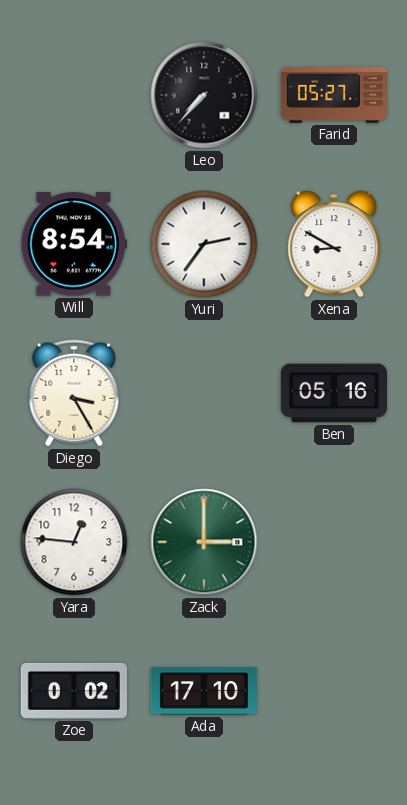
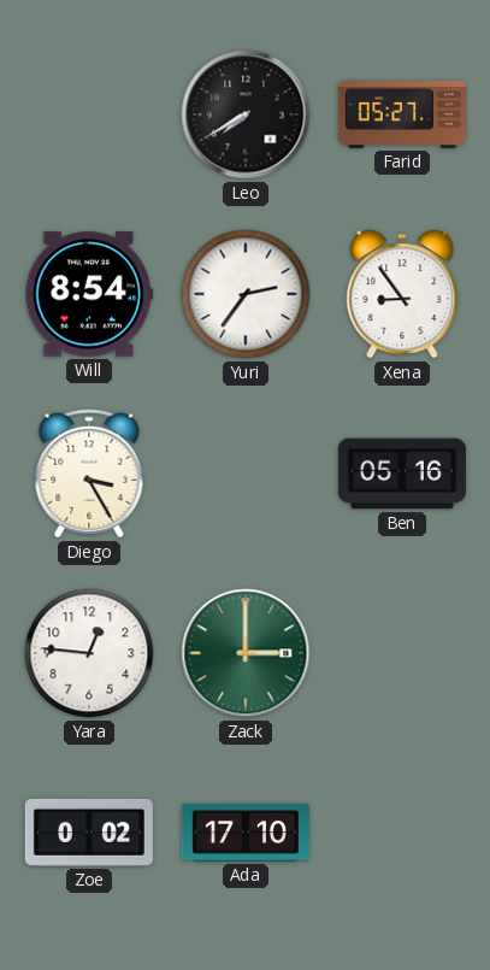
Leo: 7:37 -> 7:40 (246, 114)
Xena: 8:50 -> 8:54 (402, 294)
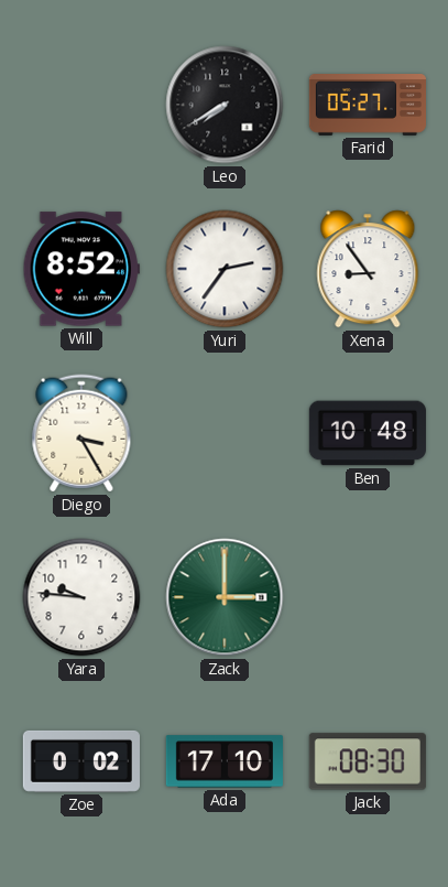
Will: 8:54 -> 8:52 (81, 269)
Ben: 05:16 -> 10:48 (368, 433)
Yara: 12:46 -> 9:46 (81, 597)
Jack: none -> 08:30 (368, 761)
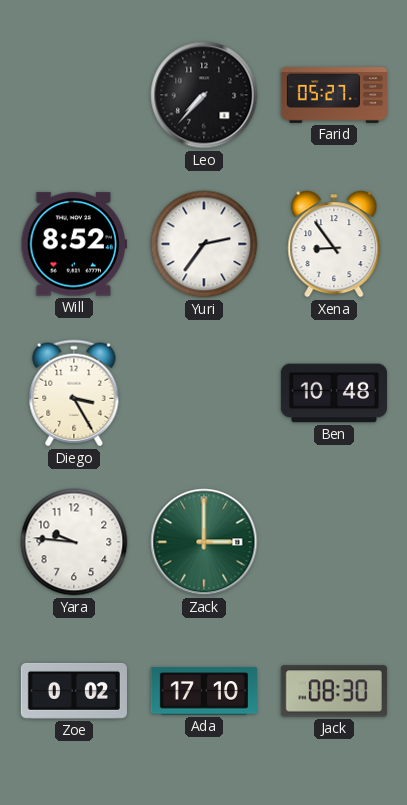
Leo: 7:40 -> 7:37 (204, 95)
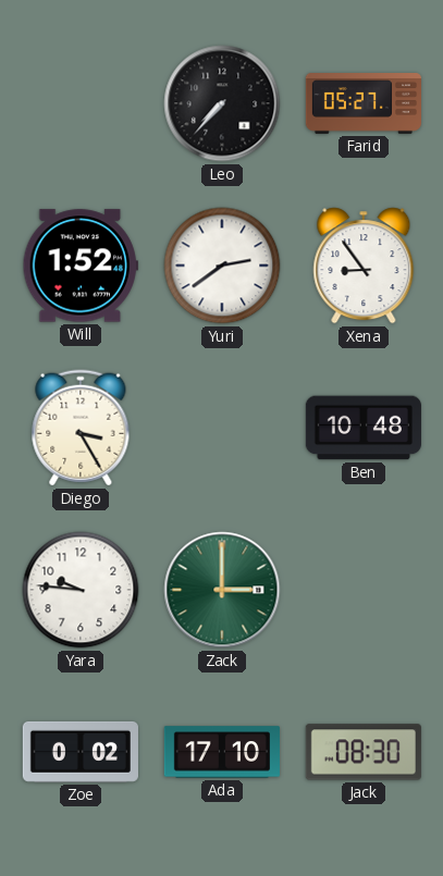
Will: 8:52 -> 1:52 (81, 266)
Yuri: 2:36 -> 2:39 (222, 266)
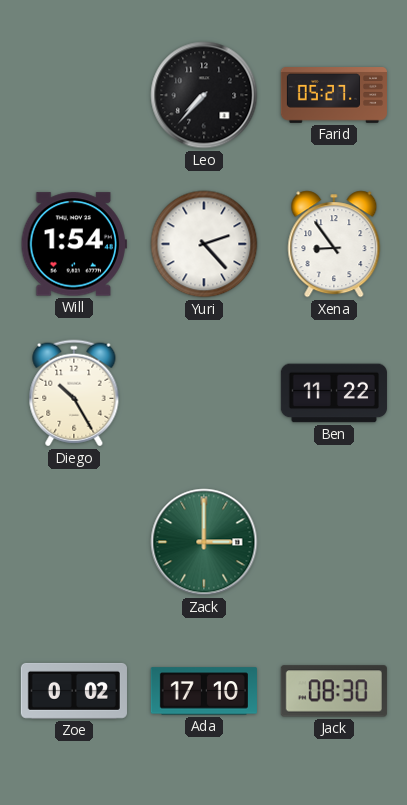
Will: 1:52 -> 1:54 (74, 244)
Yuri: 2:39 -> 2:23 (204, 244)
Diego: 3:25 -> 10:25 (74, 393)
Ben: 10:48 -> 11:22 (334, 393)
Yara: 9:46 -> none (81, 590)
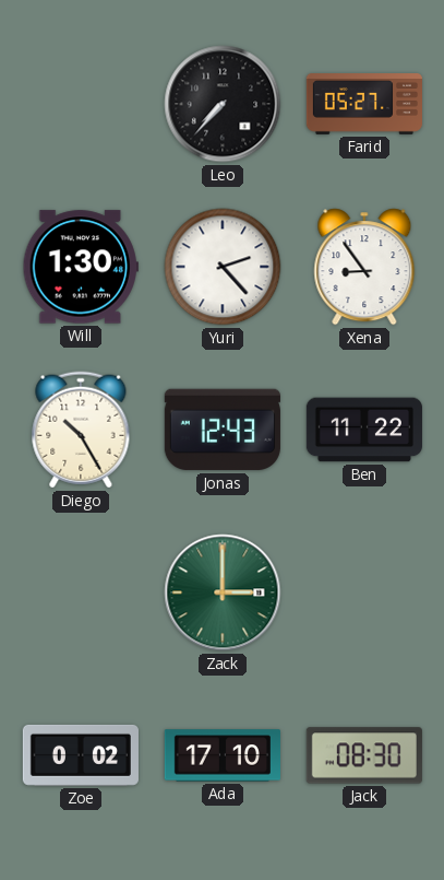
Will: 1:54 -> 1:30 (81, 267)
Jonas: none -> 12:43 (223, 430)
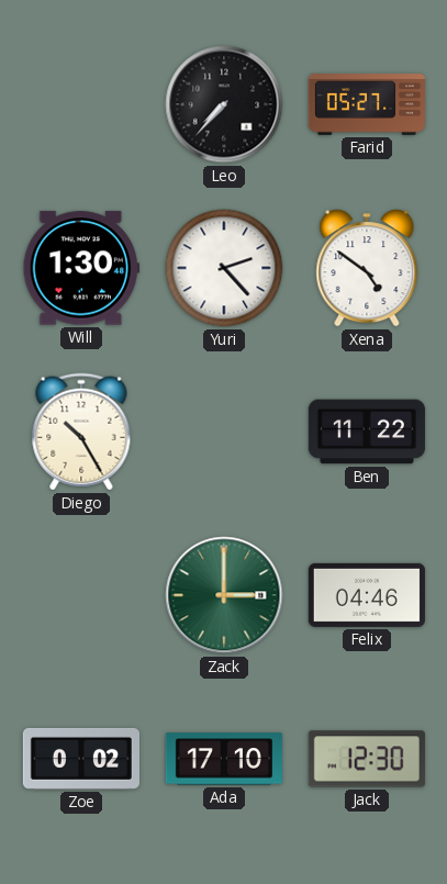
Xena: 8:54 -> 4:51 (367, 268)
Jonas: 12:43 -> none (223, 430)
Felix: none -> 04:46 (367, 595)
Jack: 08:30 -> 12:30 (367, 759)
